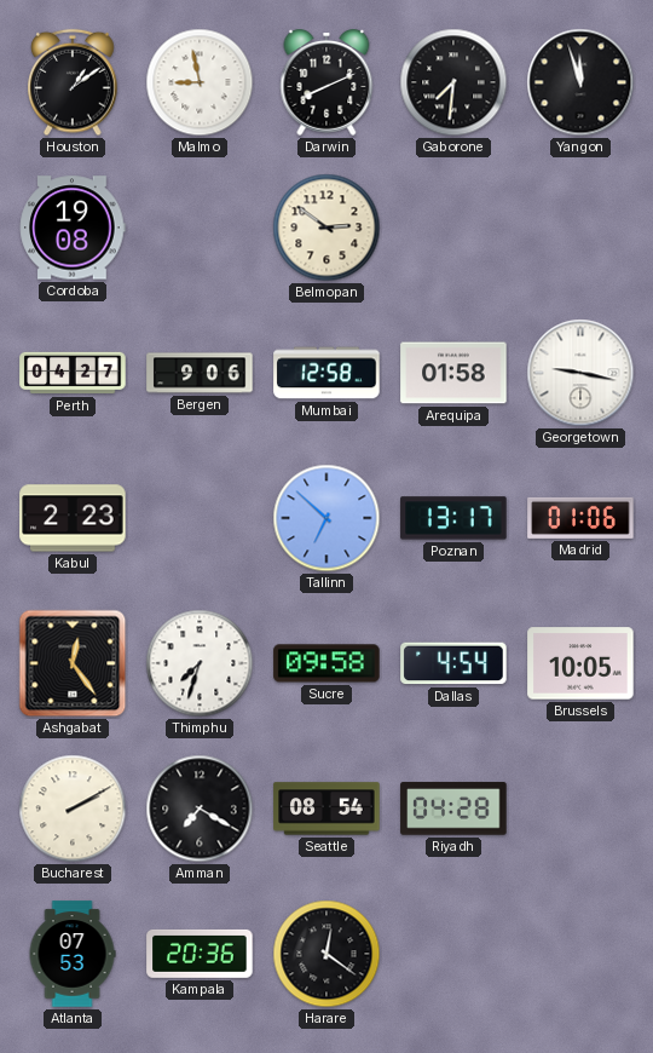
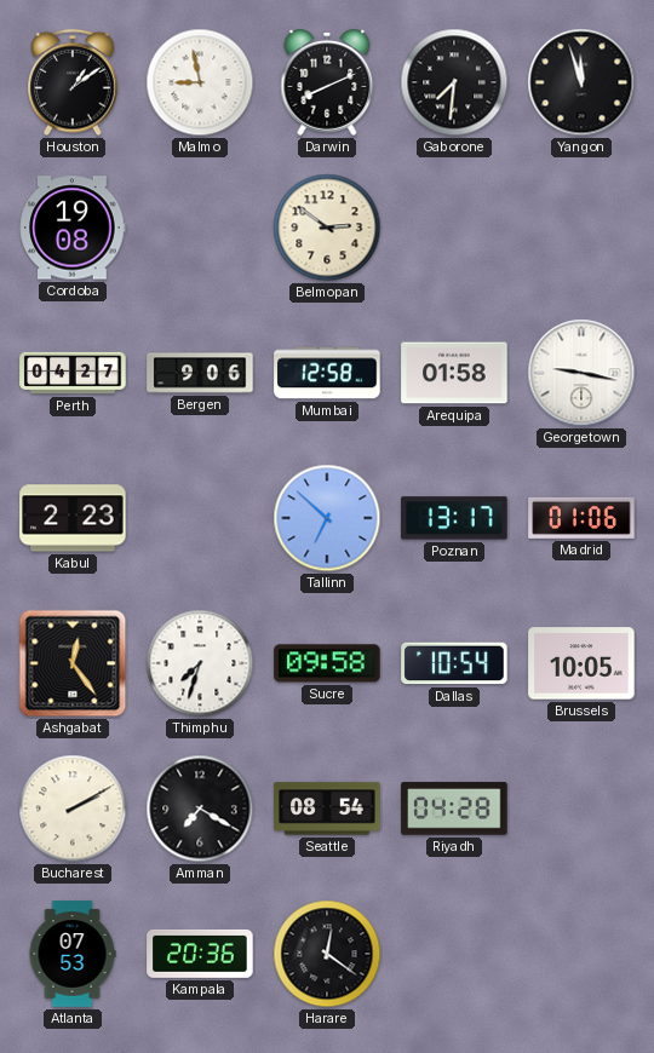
Dallas: 4:54 -> 10:54 (454, 663)
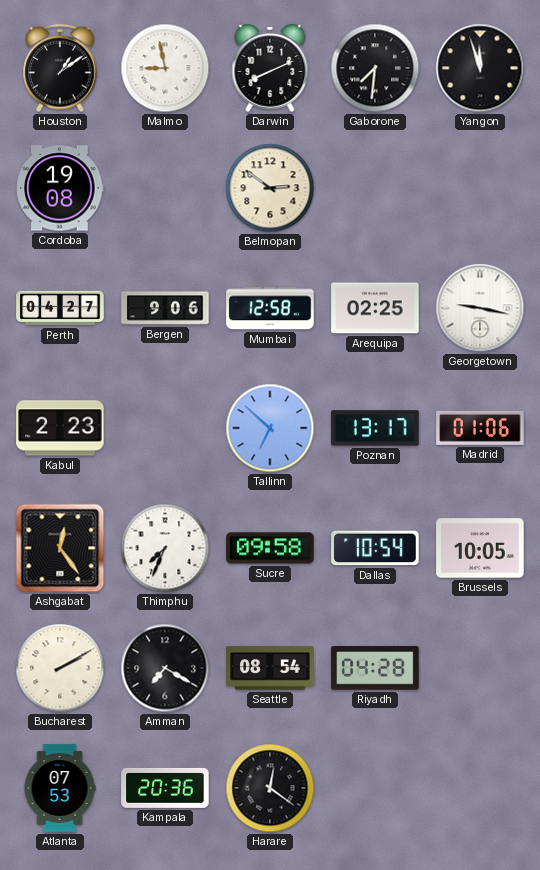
Arequipa: 01:58 -> 02:25 (375, 308)
Thimphu: 7:33 -> 7:34 (165, 548)
